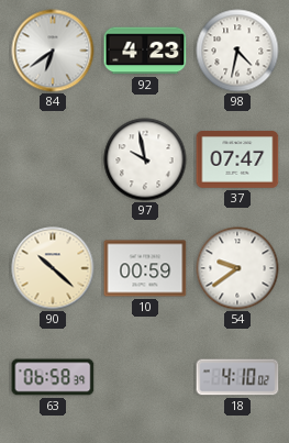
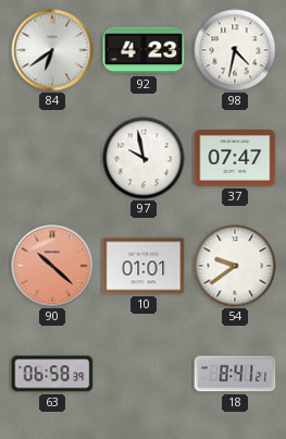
90 dial: cream -> salmon (52, 266)
10: 00:59 -> 01:01 (144, 266)
18: 4:10 -> 8:41 (235, 374)
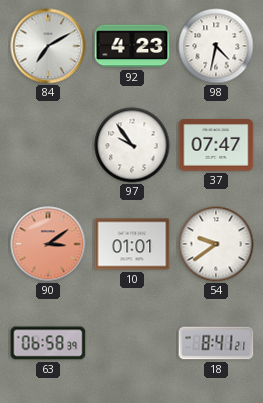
84: 6:39 -> 7:10 (48, 46)
97: 9:58 -> 9:54 (132, 145)
90: 10:22 -> 3:09 (48, 244)
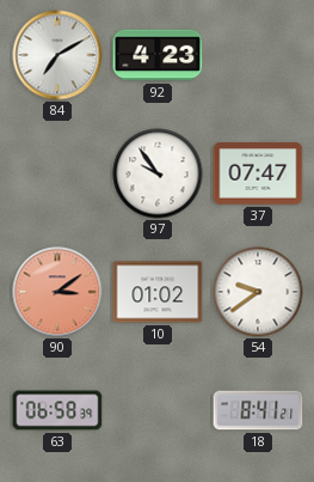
98: 4:32 -> none (216, 46)
10: 01:01 -> 01:02 (158, 292)
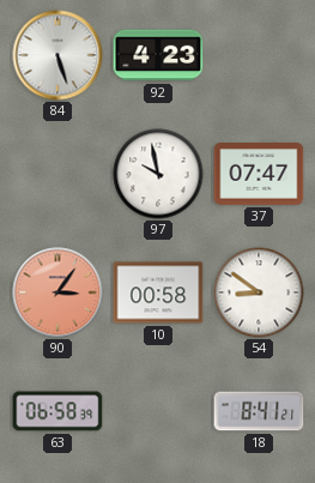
84: 7:10 -> 5:27 (57, 55)
97: 9:54 -> 9:58 (158, 174)
90: 3:09 -> 3:06 (57, 292)
10: 01:02 -> 00:58 (158, 292)
54: 9:39 -> 8:51 (259, 292)
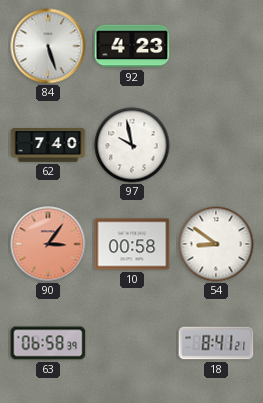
62: none -> 7:40 (48, 145)
37: 07:47 -> none (259, 175)
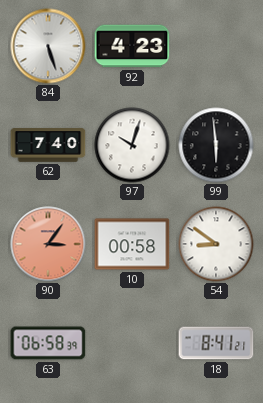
97: 9:58 -> 10:03 (132, 145)
99: none -> 5:59 (216, 145)
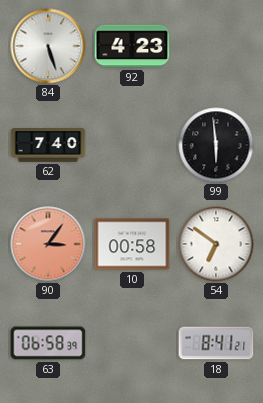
97: 10:03 -> none (132, 145)
54: 8:51 -> 6:51 (216, 244)
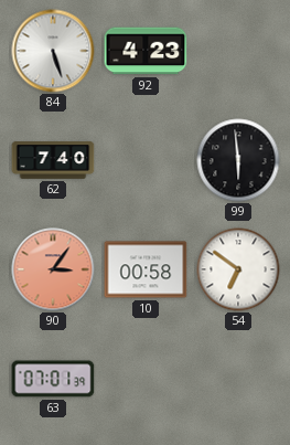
63: 06:58 -> 07:01 (53, 379)
18: 8:41 -> none (216, 343)
